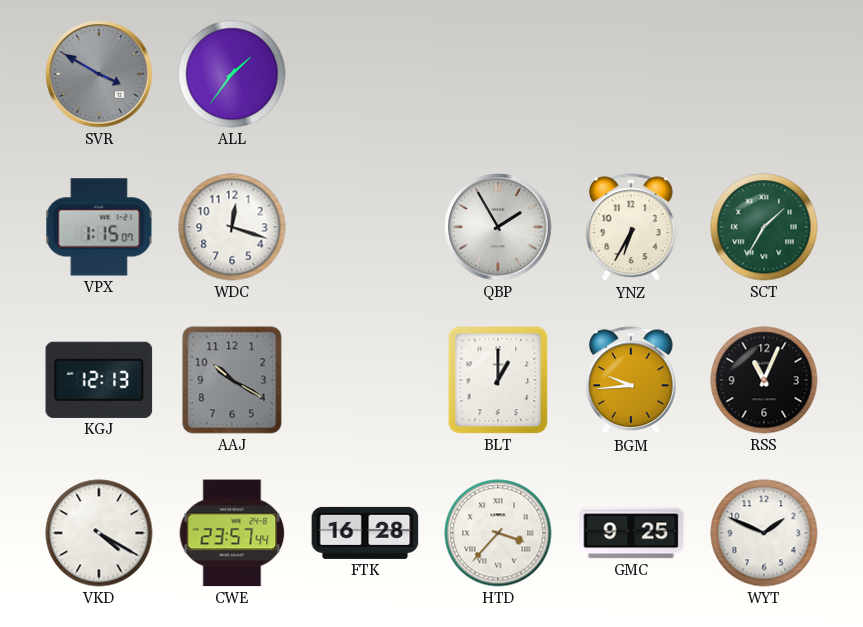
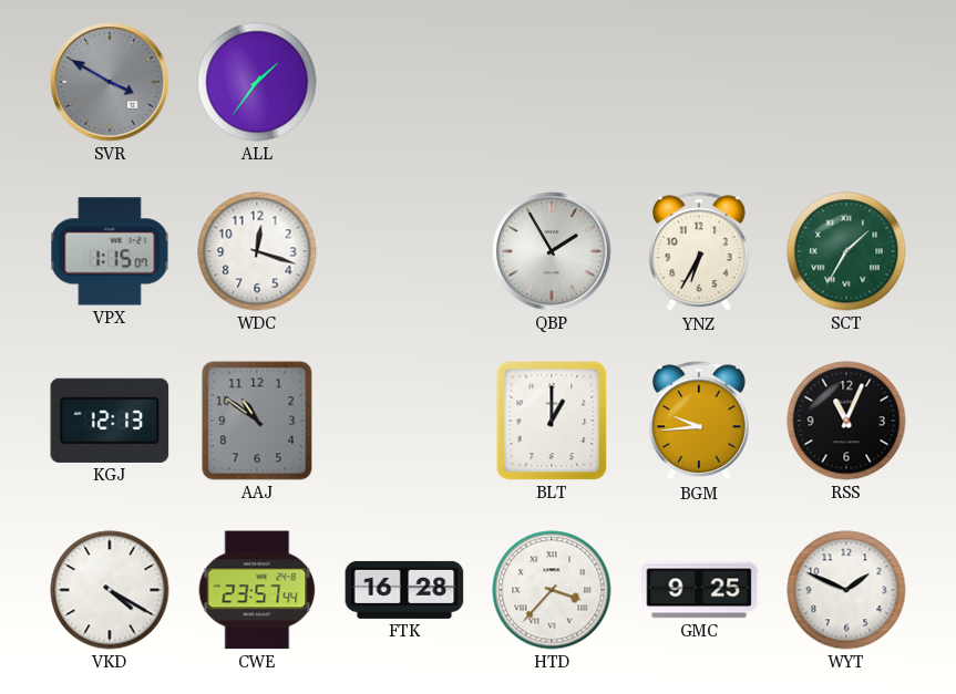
AAJ: 10:20 -> 10:51 (257, 421)
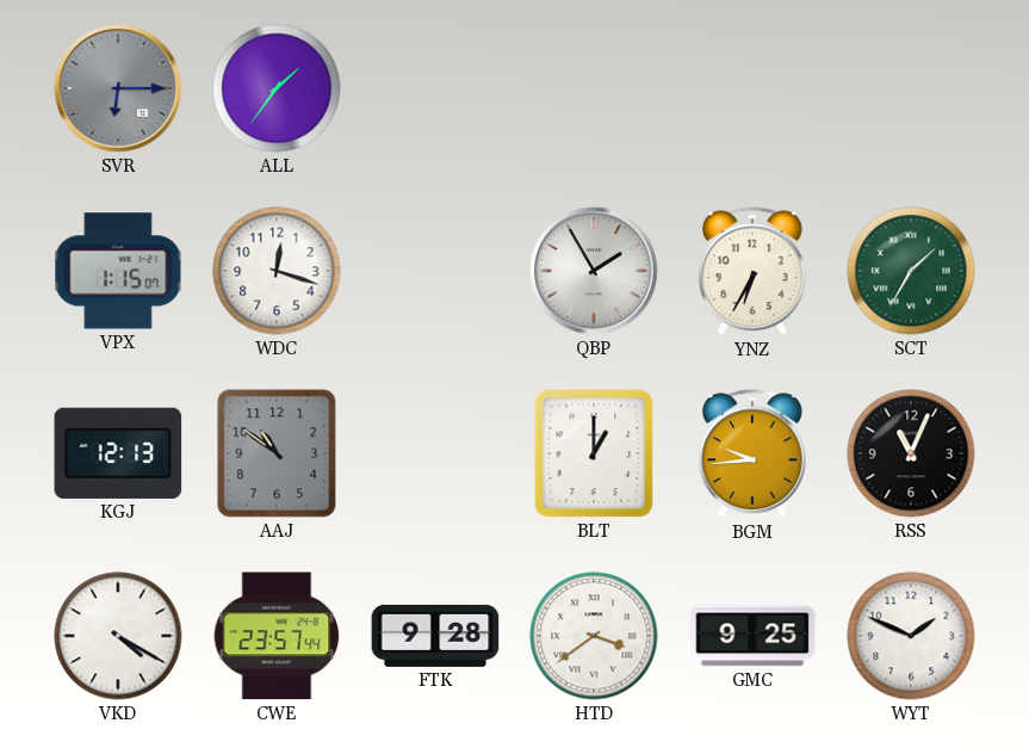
SVR: 3:50 -> 6:15 (118, 88)
FTK: 16:28 -> 9:28 (435, 636)
HTD: 3:37 -> 3:39 (594, 636)
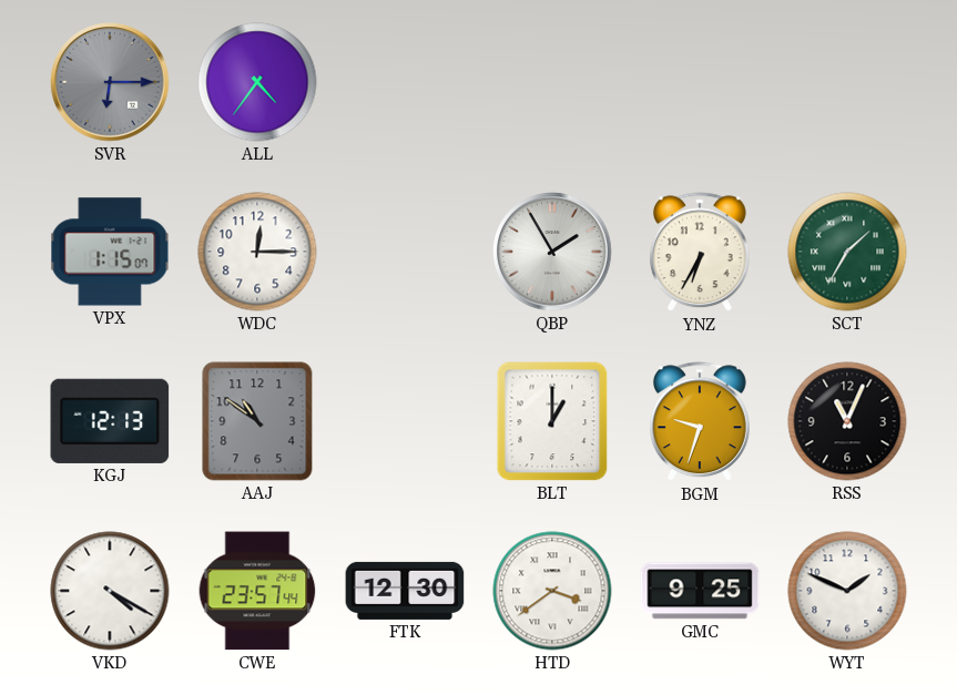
ALL: 1:36 -> 4:36 (257, 82)
WDC: 12:18 -> 12:15 (257, 252)
BGM: 9:44 -> 9:33 (700, 422)
FTK: 9:28 -> 12:30 (405, 591)
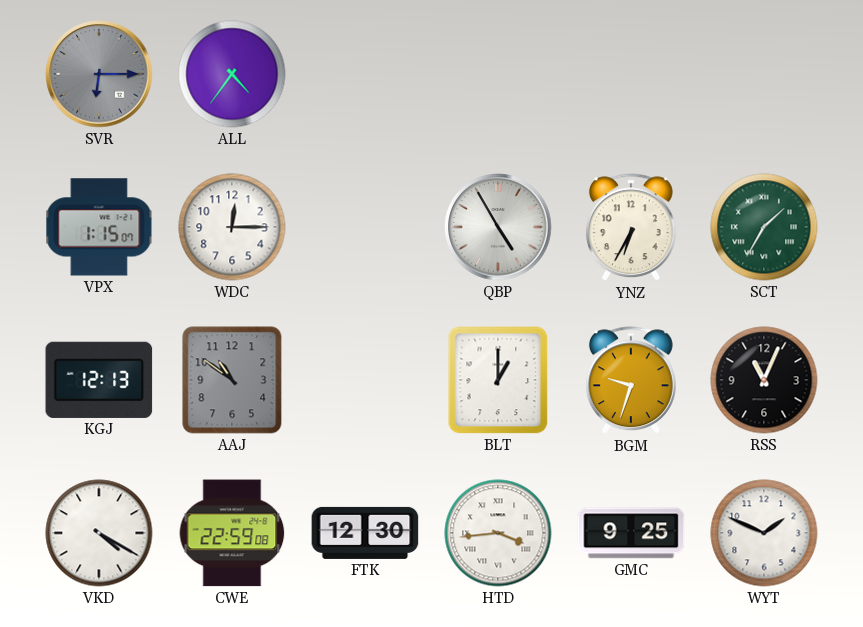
QBP: 1:55 -> 4:55 (498, 227)
CWE: 23:57 -> 22:59 (232, 533)
HTD: 3:39 -> 3:44 (498, 533)
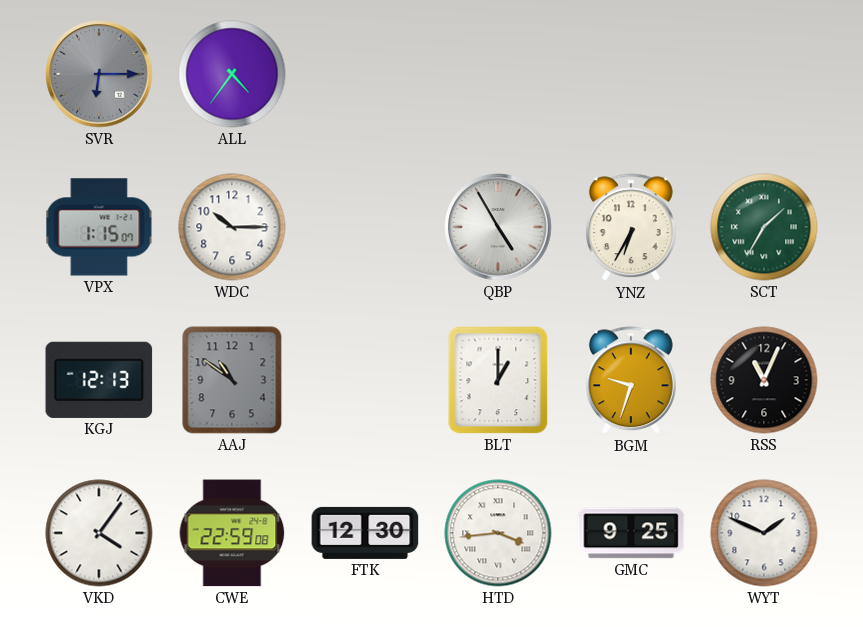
WDC: 12:15 -> 10:15 (232, 227)
VKD: 4:20 -> 4:06 (99, 533)
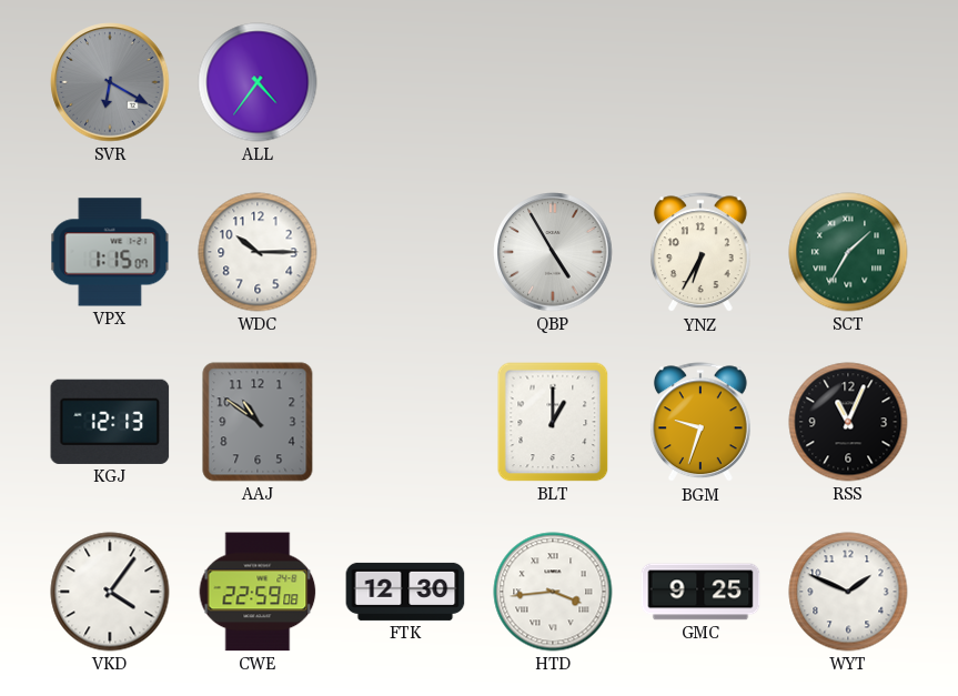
SVR: 6:15 -> 6:20 (110, 82)
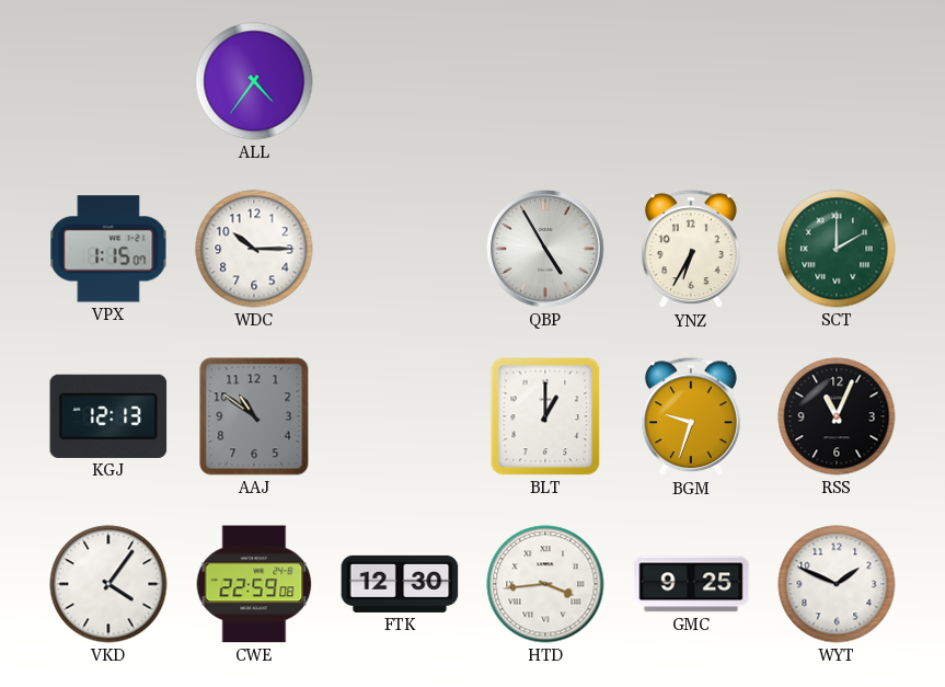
SVR: 6:20 -> none (110, 82)
SCT: 1:35 -> 2:00 (837, 249)
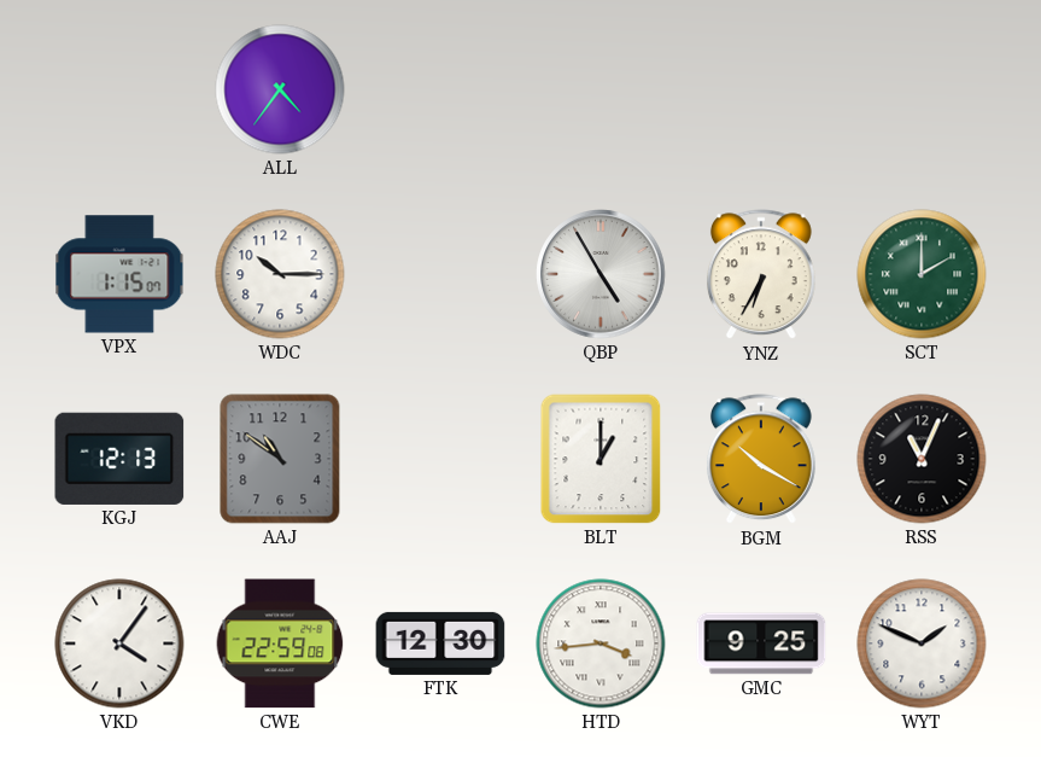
BGM: 9:33 -> 10:20 (761, 460)
